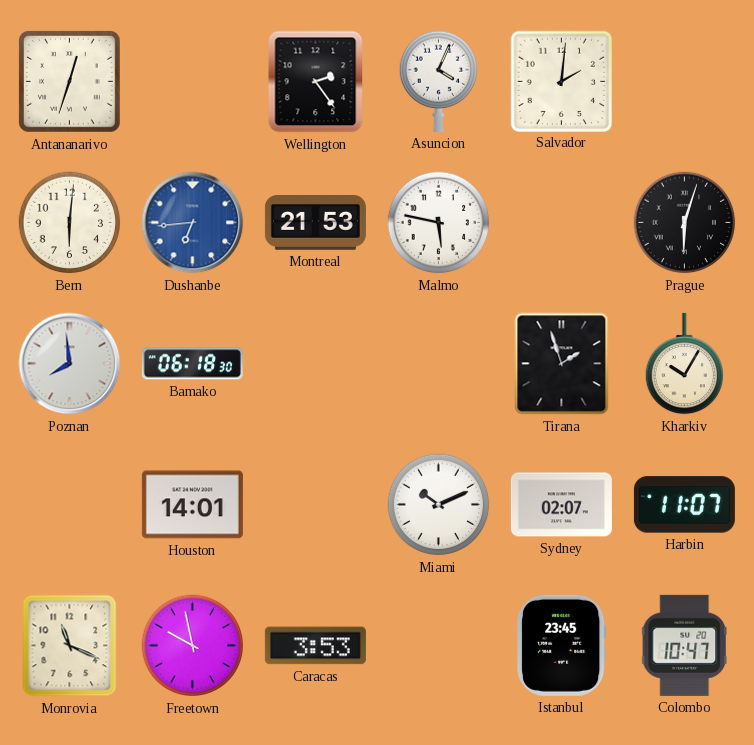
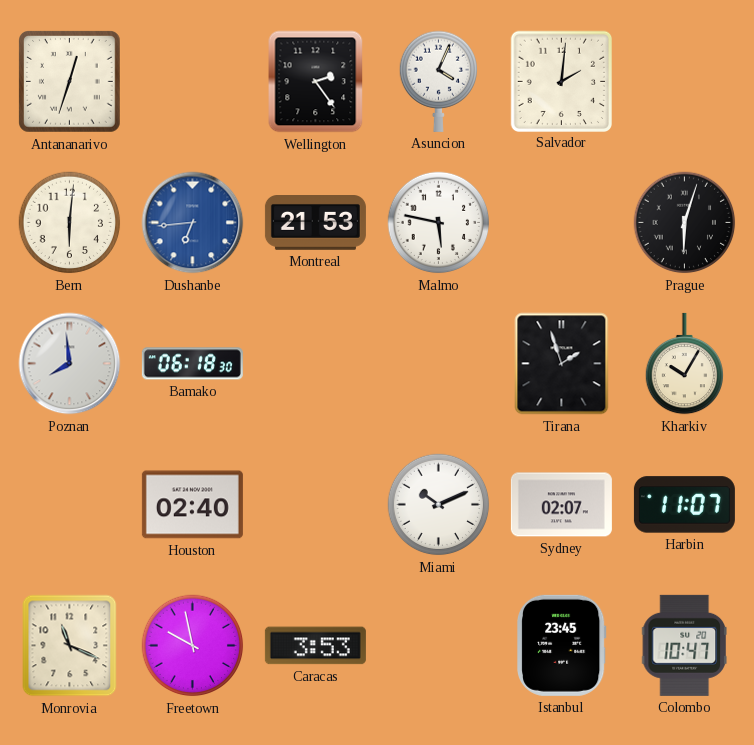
Houston: 14:01 -> 02:40 (192, 505)
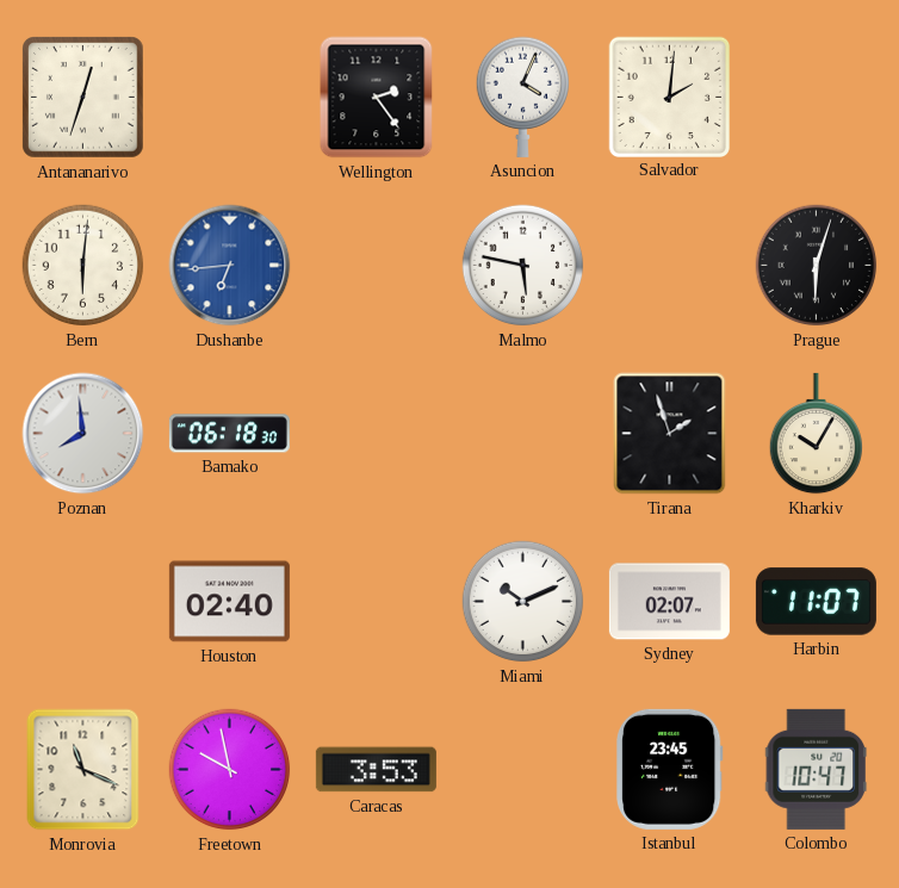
Montreal: 21:53 -> none (315, 223)
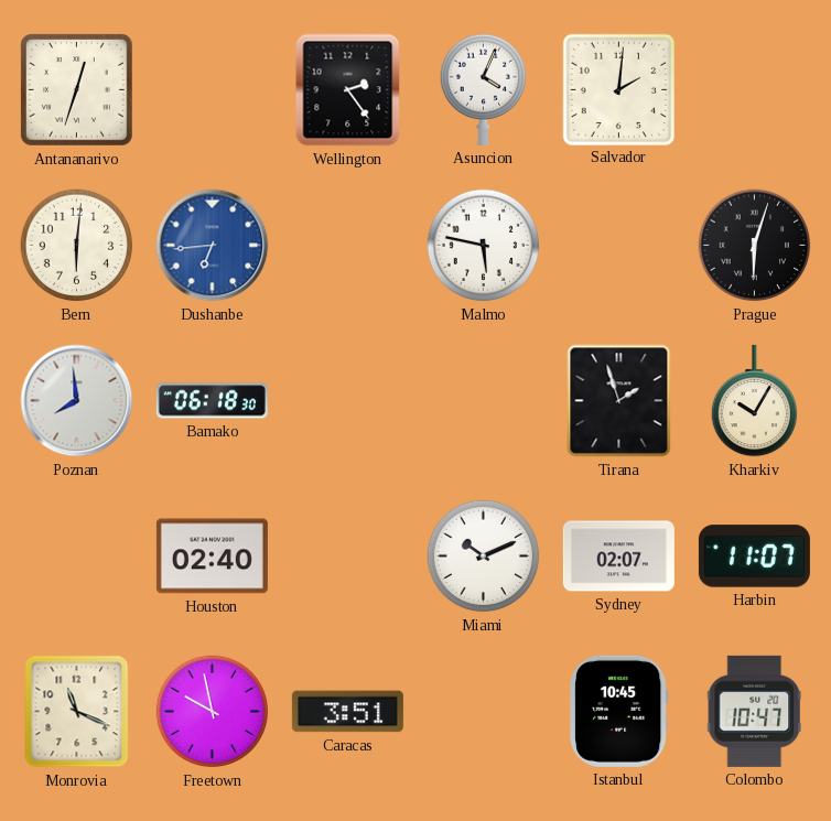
Caracas: 3:53 -> 3:51 (347, 712)
Istanbul: 23:45 -> 10:45 (619, 711)
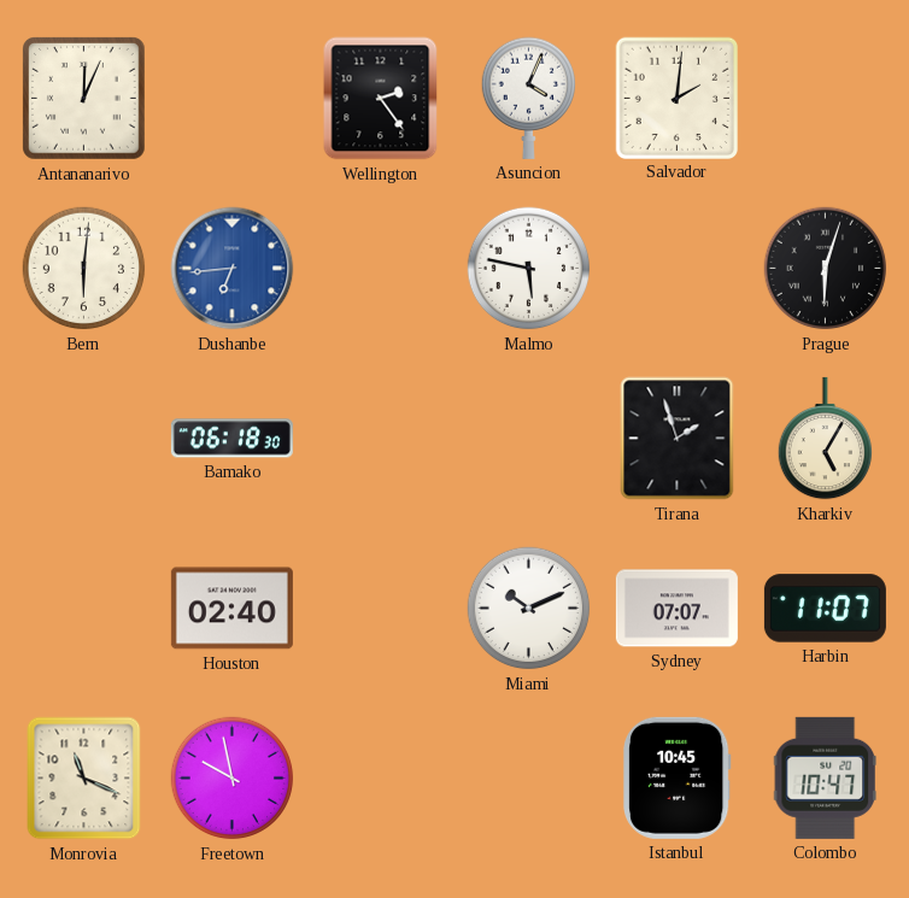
Antananarivo: 12:33 -> 12:04 (84, 99)
Poznan: 7:59 -> none (77, 401)
Kharkiv: 10:05 -> 5:05 (825, 439)
Sydney: 02:07 -> 07:07 (676, 609)
Caracas: 3:51 -> none (347, 712)
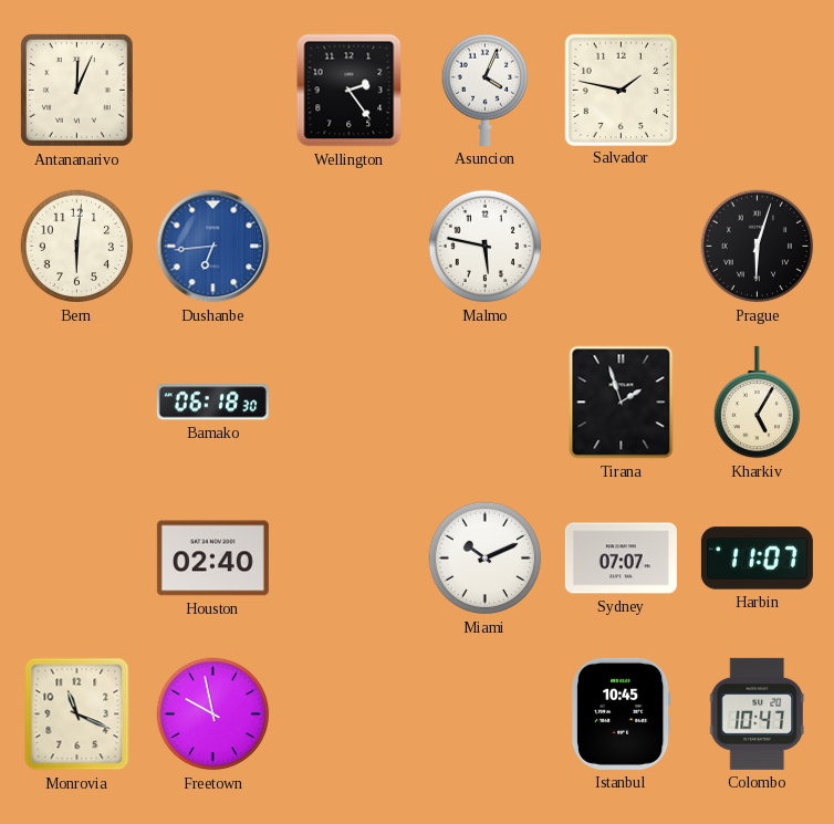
Salvador: 2:01 -> 1:47 (621, 90)
